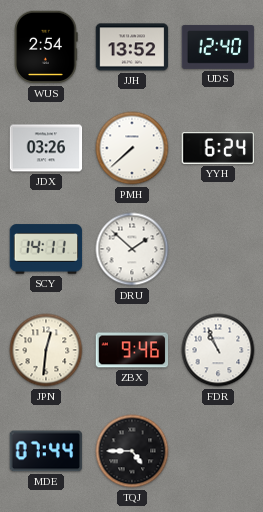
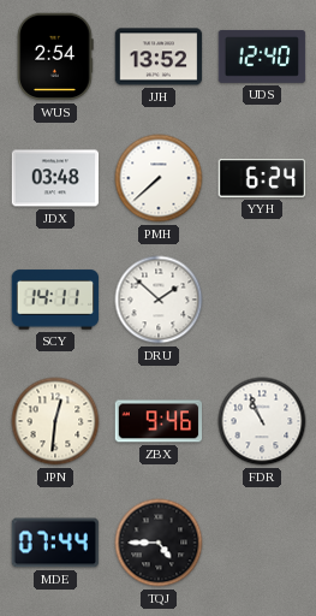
JDX: 03:26 -> 03:48 (55, 178)
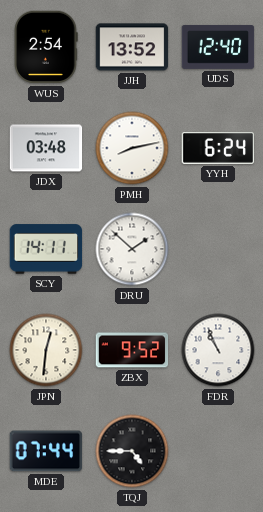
PMH: 7:38 -> 8:13 (132, 148)
ZBX: 9:46 -> 9:52 (132, 350)
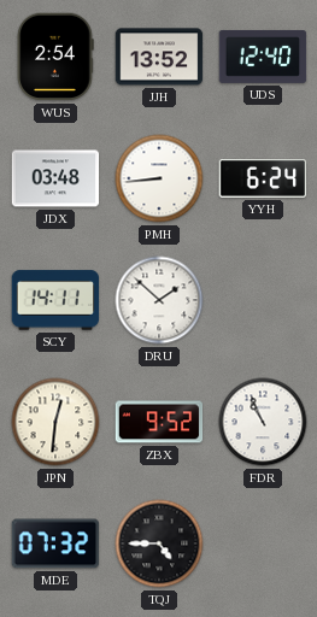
PMH: 8:13 -> 8:44 (159, 178)
MDE: 07:44 -> 07:32 (55, 543)
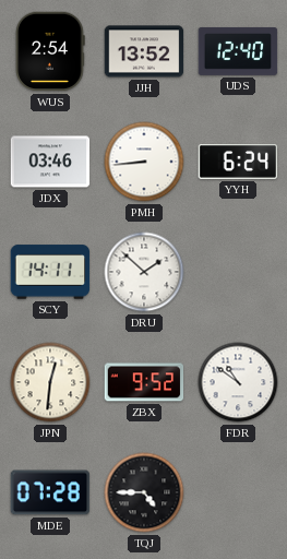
JDX: 03:48 -> 03:46 (50, 162)
FDR: 10:56 -> 10:51 (238, 382)
MDE: 07:32 -> 07:28 (50, 492)
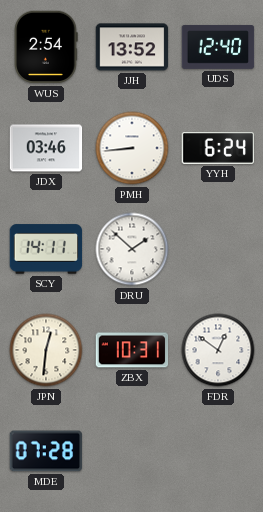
ZBX: 9:52 -> 10:31 (132, 350)
FDR: 10:51 -> 12:51 (218, 350)
TQJ: 4:45 -> none (144, 492)
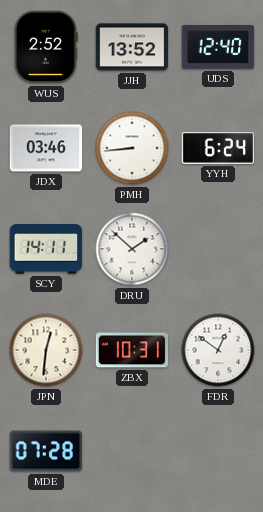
WUS: 2:54 -> 2:52 (46, 47)
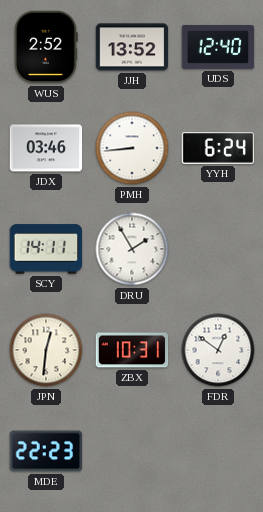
DRU: 1:52 -> 1:55 (132, 249)
MDE: 07:28 -> 22:23 (46, 451)
